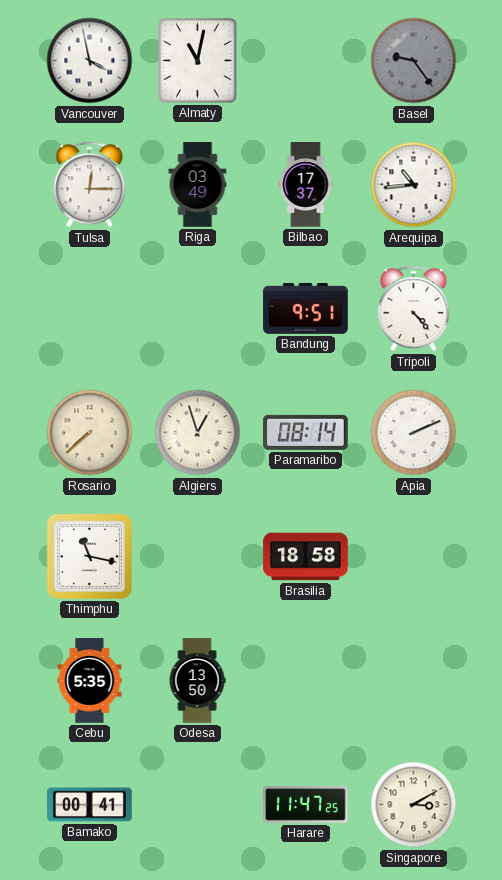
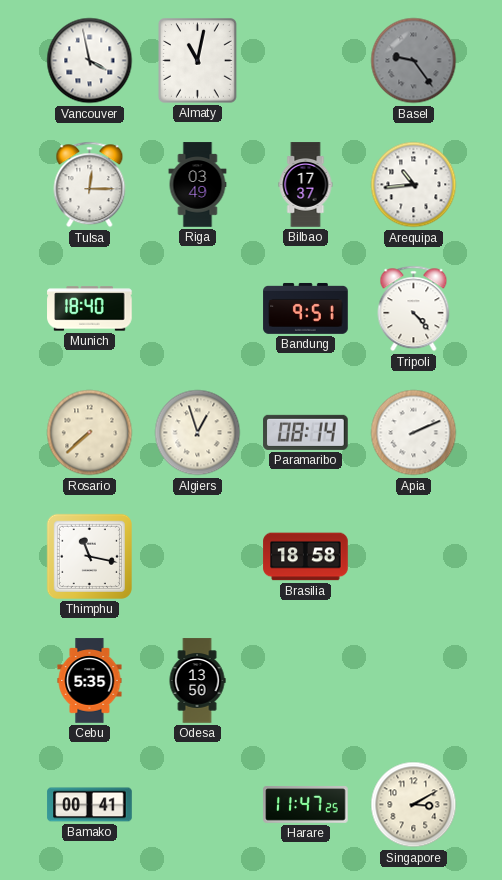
Munich: none -> 18:40 (90, 309)
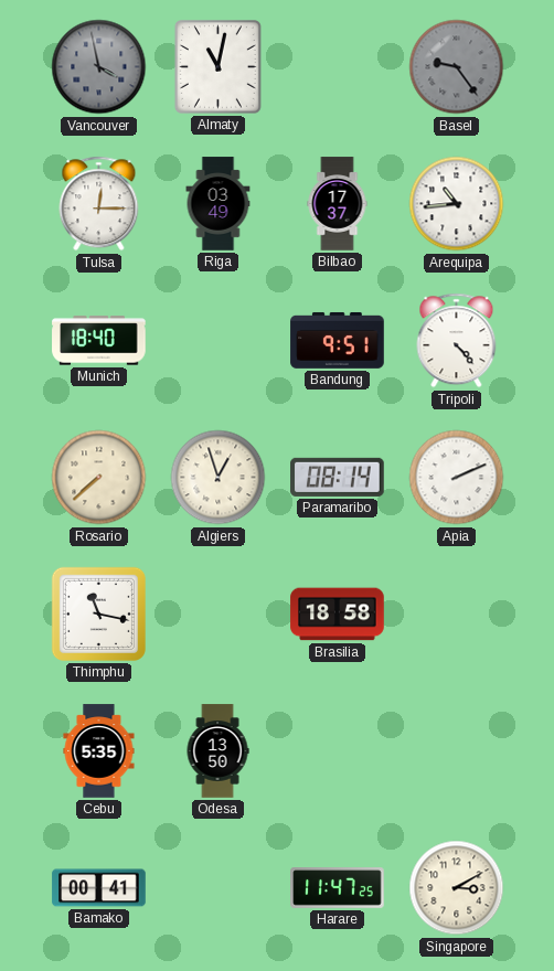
Vancouver dial: white -> grey (99, 67)
